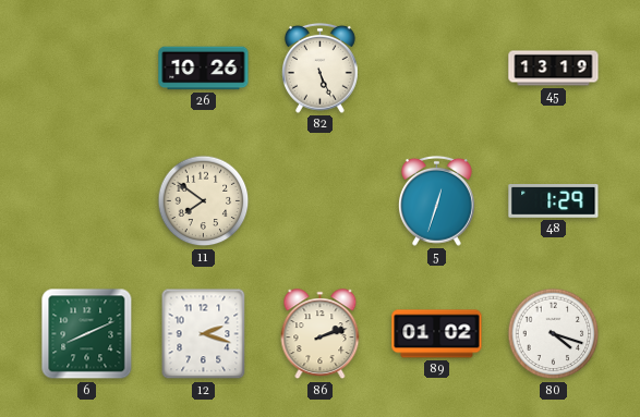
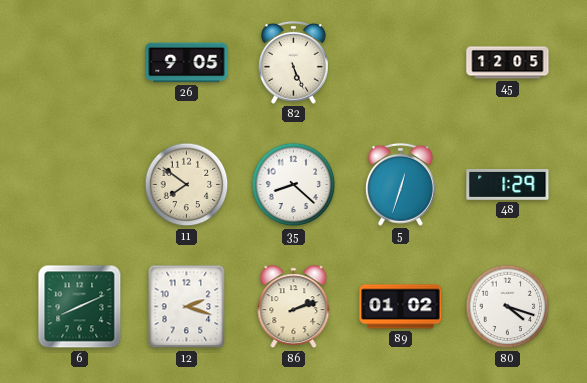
26: 10:26 -> 9:05 (187, 63)
45: 13:19 -> 12:05 (508, 63)
35: none -> 8:22 (294, 185)
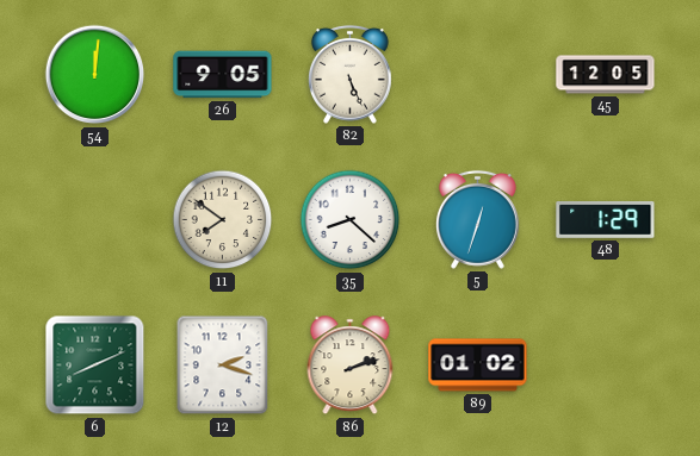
54: none -> 12:01 (95, 75)
80: 4:18 -> none (508, 307)
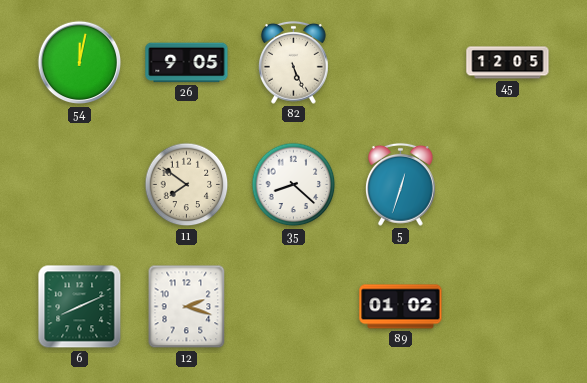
54: 12:01 -> 12:02 (80, 63)
48: 1:29 -> none (606, 220)
86: 2:12 -> none (351, 366)
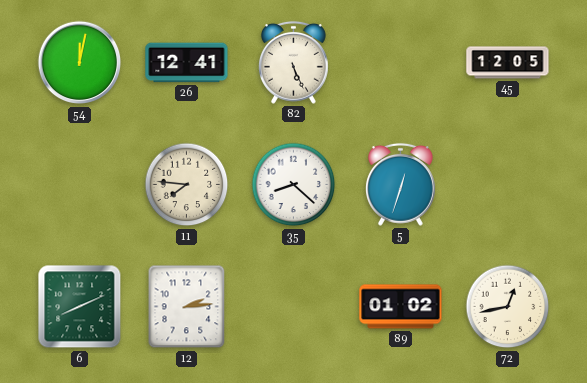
26: 9:05 -> 12:41 (187, 63)
11: 7:51 -> 7:46 (187, 185)
12: 2:18 -> 2:14 (187, 307)
72: none -> 12:43 (508, 307)
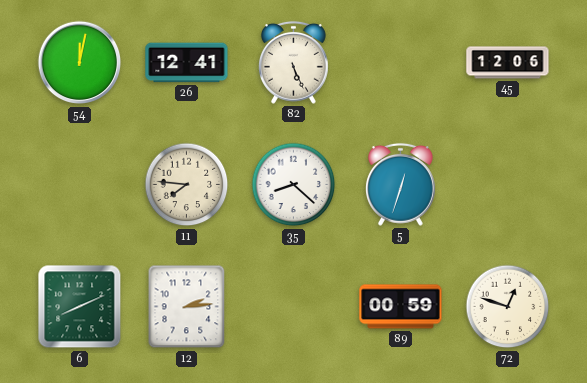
45: 12:05 -> 12:06 (508, 63)
89: 01:02 -> 00:59 (401, 307)
72: 12:43 -> 12:48 (508, 307)
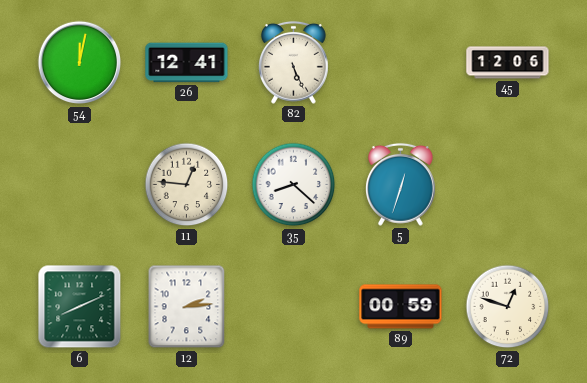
11: 7:46 -> 12:46 (187, 185)
